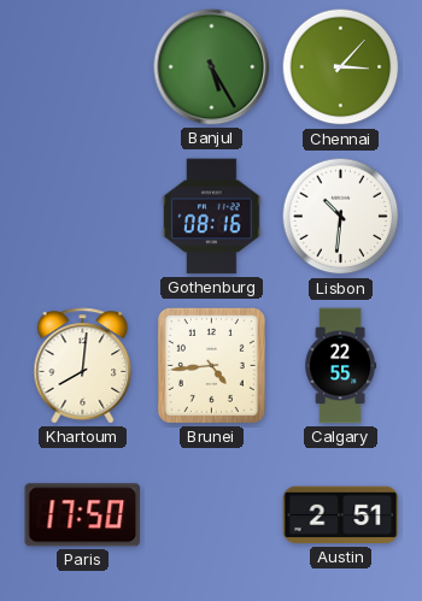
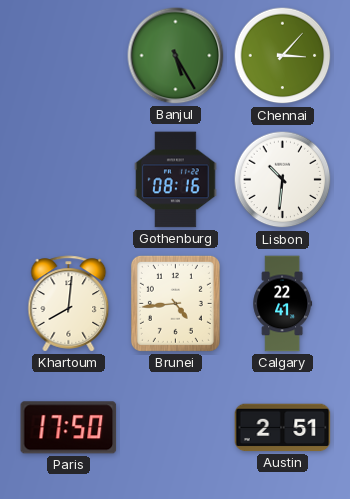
Calgary: 22:55 -> 22:41 (283, 304)
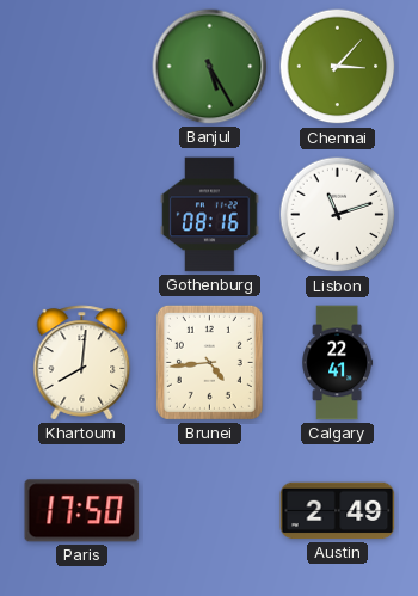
Lisbon: 10:31 -> 11:12 (338, 215)
Austin: 2:51 -> 2:49 (338, 511)
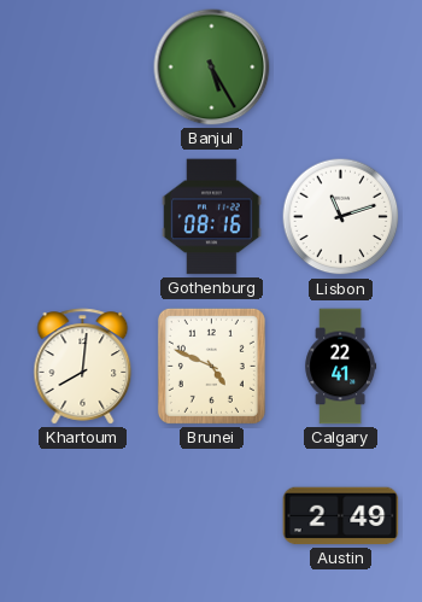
Chennai: 3:07 -> none (338, 67)
Brunei: 4:44 -> 4:49 (211, 366)
Paris: 17:50 -> none (82, 511)
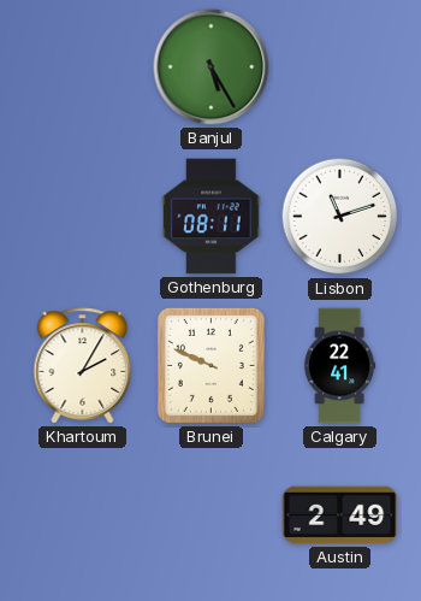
Gothenburg: 08:16 -> 08:11 (212, 217)
Khartoum: 8:01 -> 2:05 (83, 366)
Brunei: 4:49 -> 9:49 (210, 365)
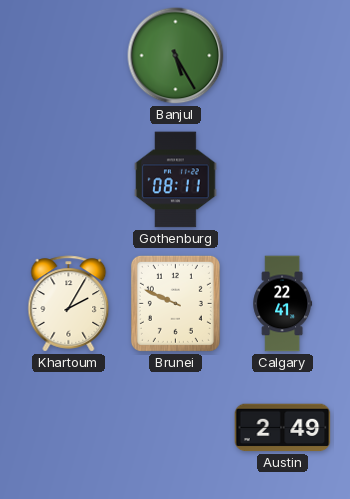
Lisbon: 11:12 -> none (340, 217)
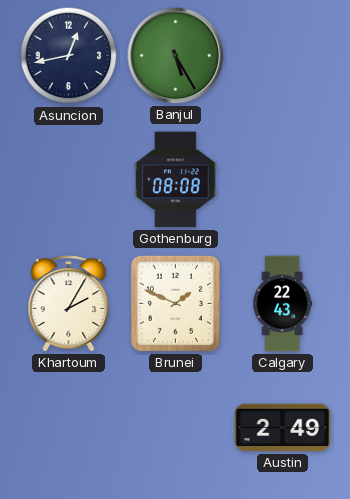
Asuncion: none -> 12:43 (69, 56)
Gothenburg: 08:11 -> 08:08 (176, 180)
Brunei: 9:49 -> 1:49 (175, 303)
Calgary: 22:41 -> 22:43 (283, 304)
